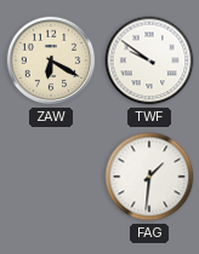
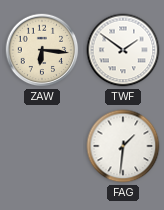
ZAW: 6:20 -> 6:16 (42, 50)
TWF: 9:51 -> 1:51 (123, 50)
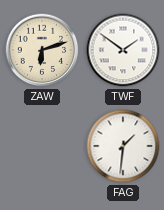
ZAW: 6:16 -> 6:12 (42, 50)
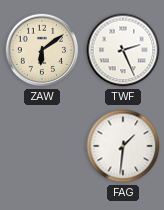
ZAW: 6:12 -> 6:09 (42, 50)
TWF: 1:51 -> 2:26 (123, 50)
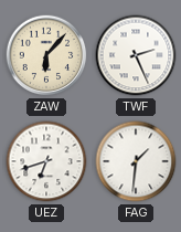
ZAW: 6:09 -> 6:07 (46, 55)
UEZ: none -> 6:42 (46, 161)
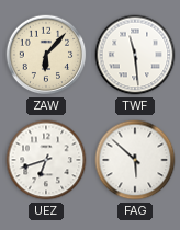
TWF: 2:26 -> 11:29 (135, 55)
FAG: 1:31 -> 5:52 (135, 160)
